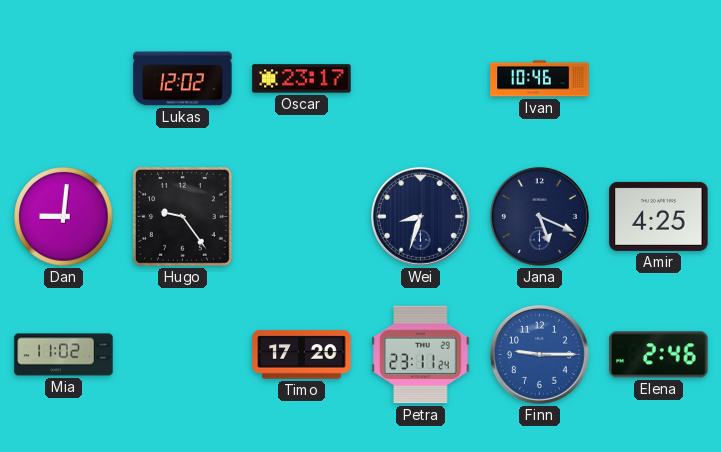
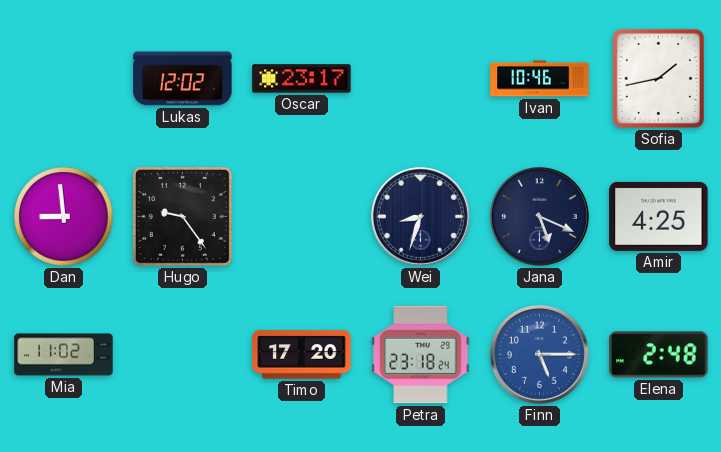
Sofia: none -> 1:43 (658, 78)
Dan: 9:01 -> 8:59 (64, 217)
Petra: 23:11 -> 23:18 (421, 355)
Finn: 9:15 -> 5:15 (539, 354)
Elena: 2:46 -> 2:48 (659, 355)
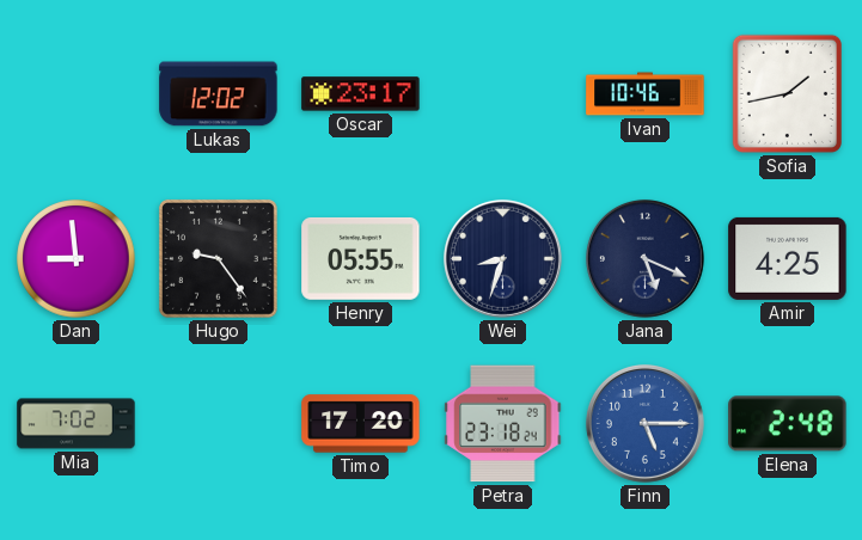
Henry: none -> 05:55 (361, 258)
Mia: 11:02 -> 7:02 (77, 424)
